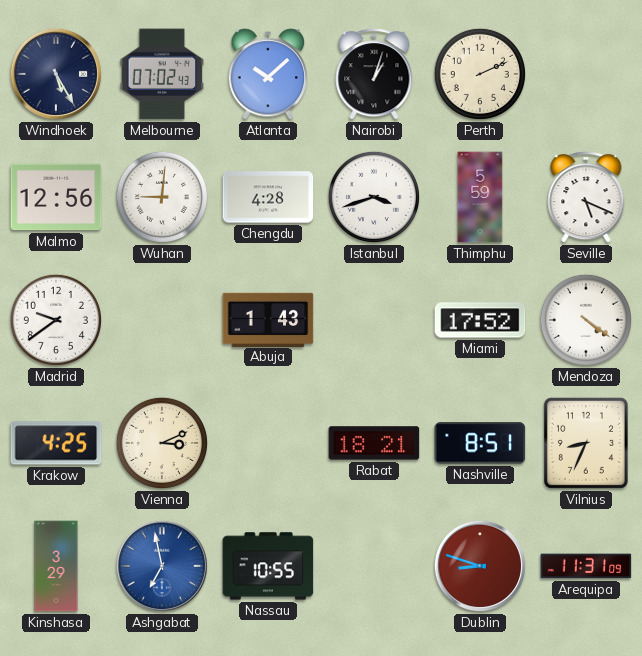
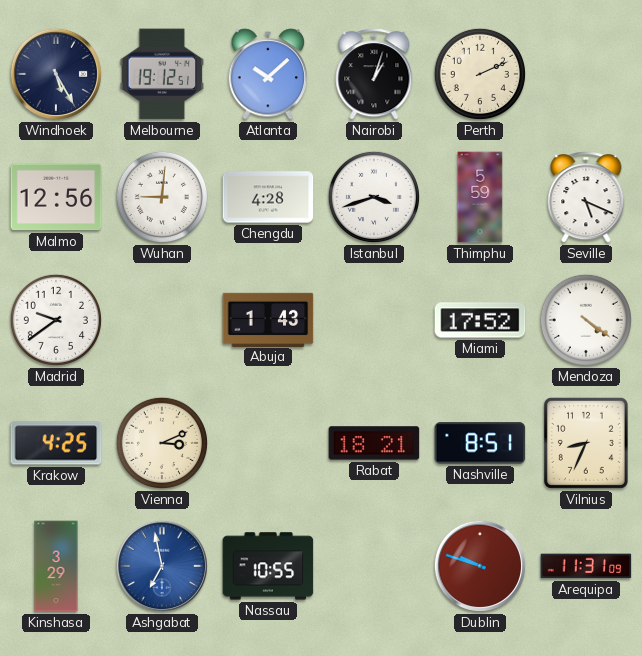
Melbourne: 07:02 -> 19:12 (162, 74)
Dublin: 8:48 -> 9:48 (480, 566)
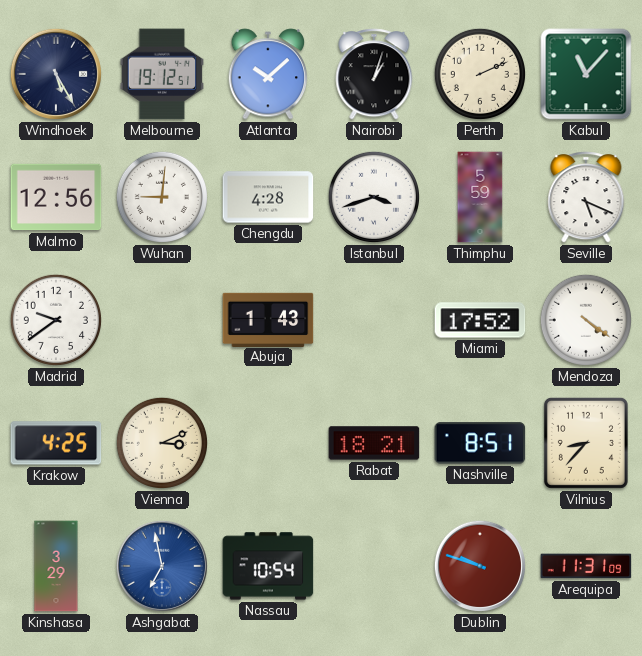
Kabul: none -> 11:07 (586, 74)
Vilnius: 8:34 -> 8:37 (586, 443)
Nassau: 10:55 -> 10:54 (268, 566)
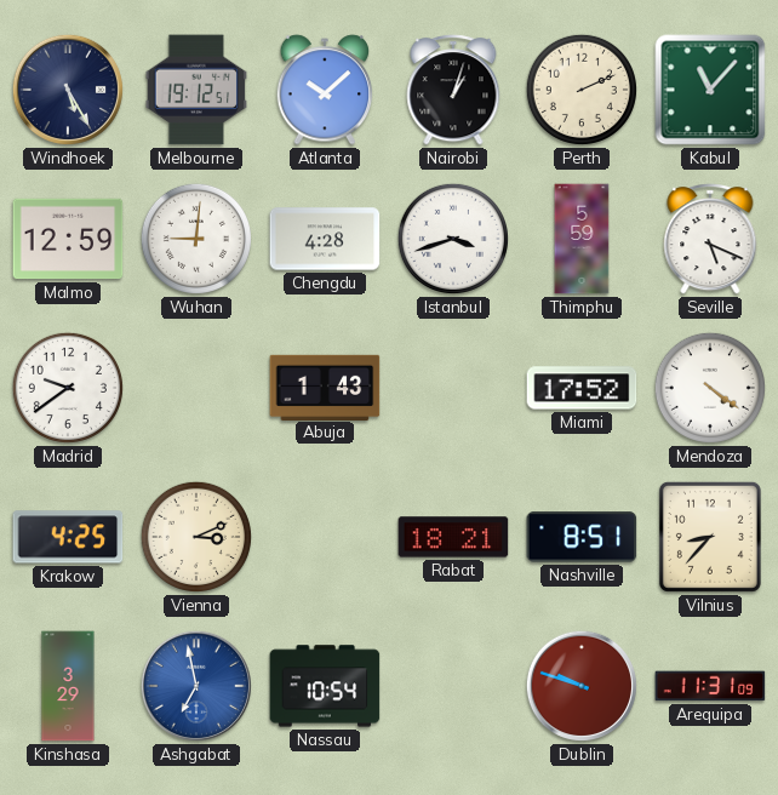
Malmo: 12:56 -> 12:59 (68, 239)
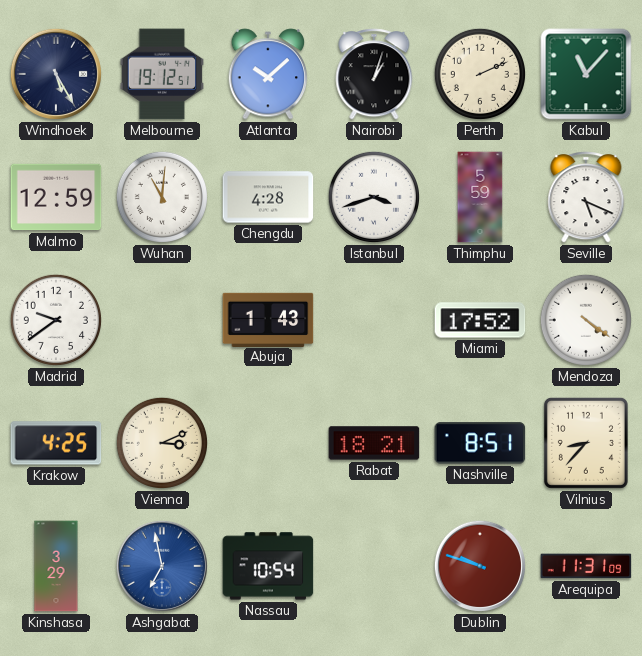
Wuhan: 9:01 -> 11:01 (162, 197)
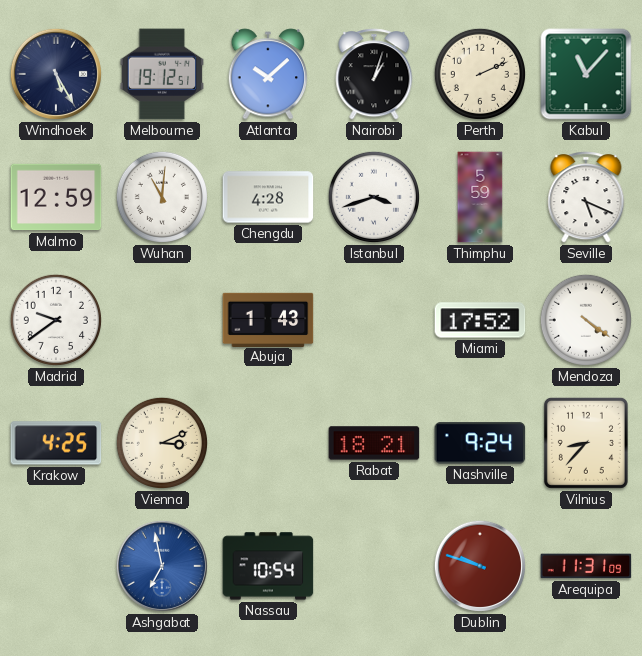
Nashville: 8:51 -> 9:24 (480, 443)
Kinshasa: 3:29 -> none (56, 566)
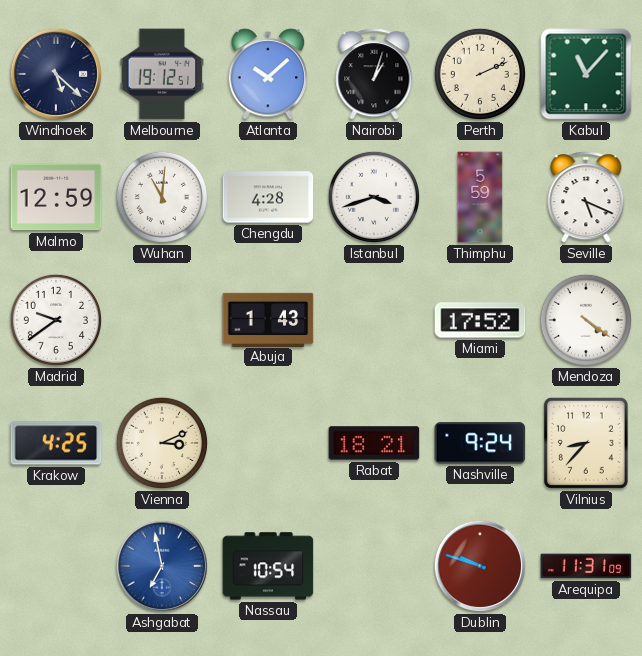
Windhoek: 5:25 -> 5:22 (56, 74)
